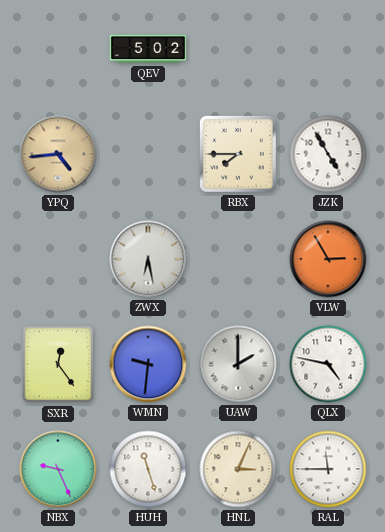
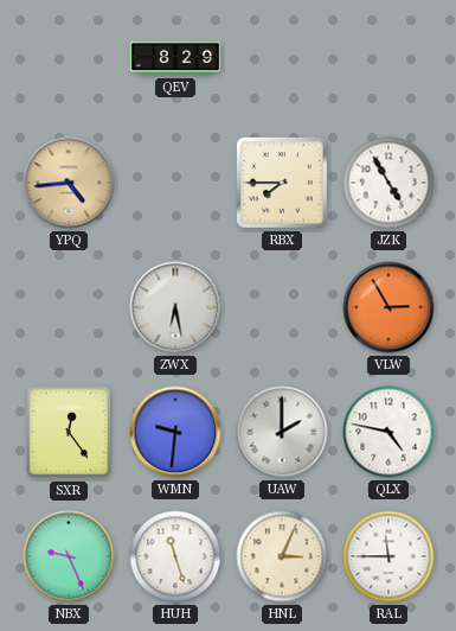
QEV: 5:02 -> 8:29 (175, 58)
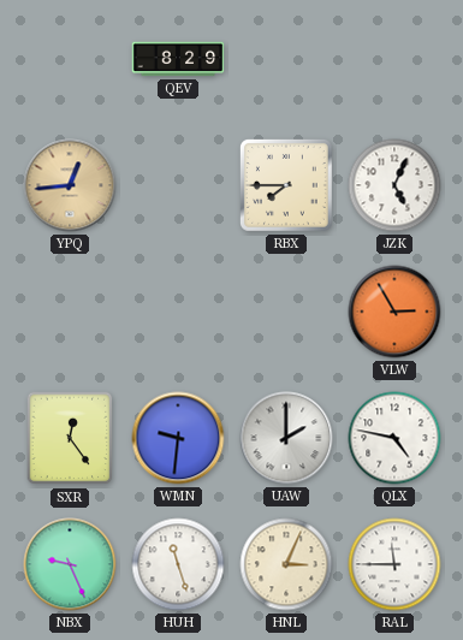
YPQ: 4:44 -> 12:44 (70, 185)
JZK: 4:55 -> 5:04 (394, 185)
ZWX: 6:28 -> none (175, 307)
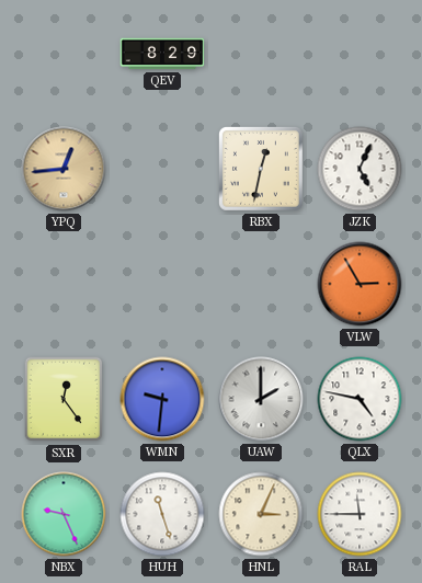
RBX: 7:45 -> 12:32 (261, 170)
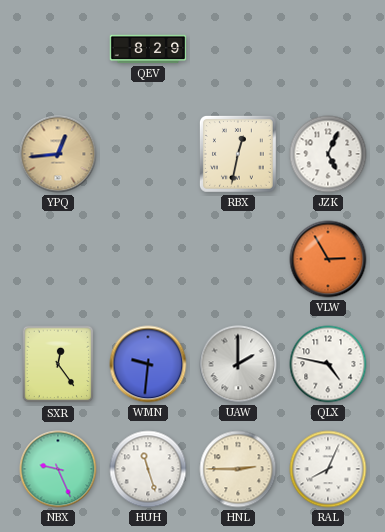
HNL: 3:04 -> 2:45 (238, 469)
RAL: 11:45 -> 8:04 (328, 469)
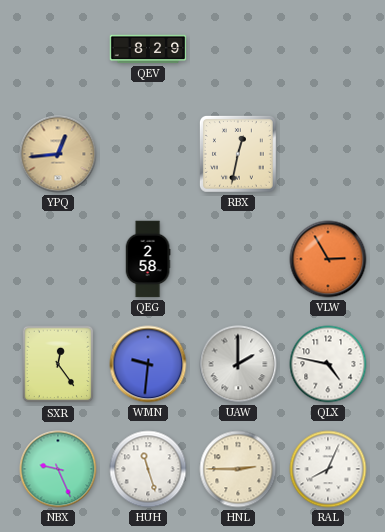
JZK: 5:04 -> none (328, 154)
QEG: none -> 2:58 (148, 259)
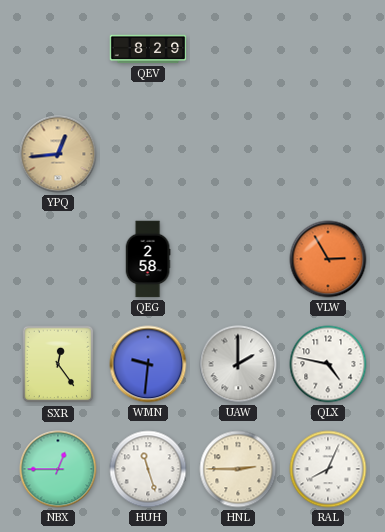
RBX: 12:32 -> none (238, 155)
NBX: 9:26 -> 12:45 (58, 469)
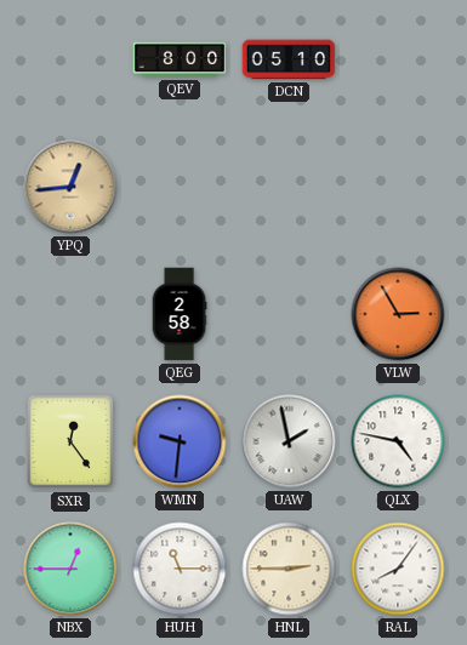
QEV: 8:29 -> 8:00 (180, 59)
DCN: none -> 05:10 (289, 59)
UAW: 2:00 -> 1:58 (289, 441)
HUH: 11:27 -> 11:15 (180, 569)
RAL: 8:04 -> 8:06 (398, 569)
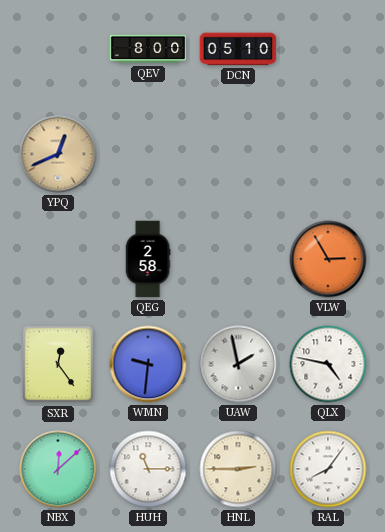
YPQ: 12:44 -> 12:41 (58, 154)
NBX: 12:45 -> 12:08 (58, 469)
